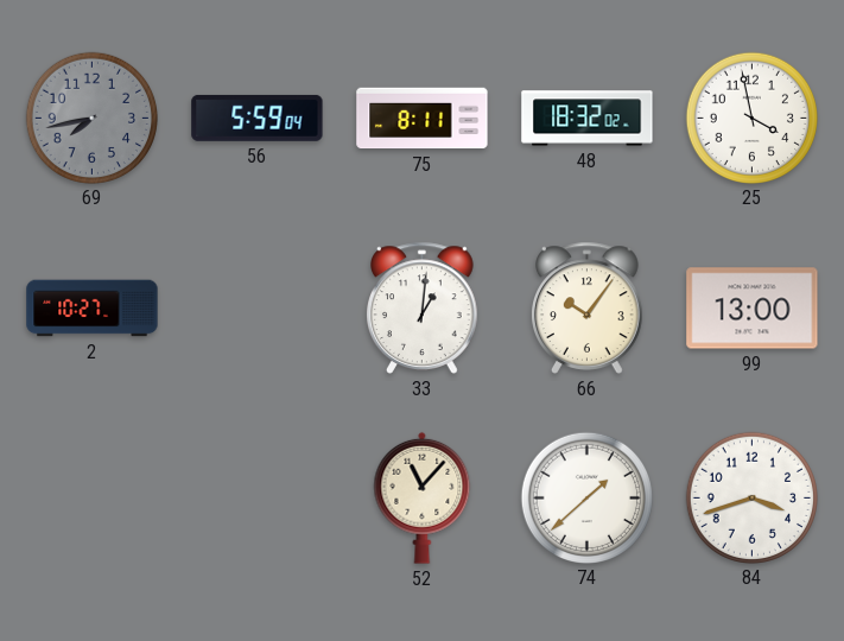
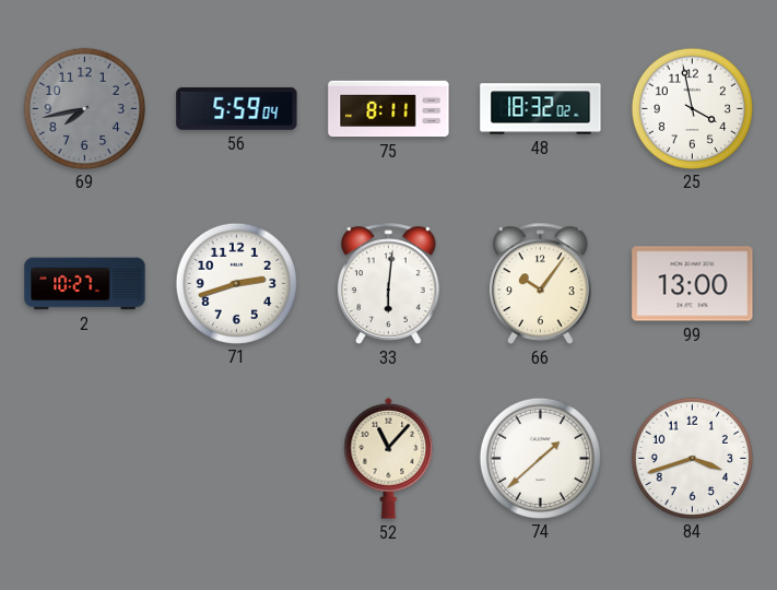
71: none -> 2:42 (236, 283)
33: 1:01 -> 6:01 (389, 283)
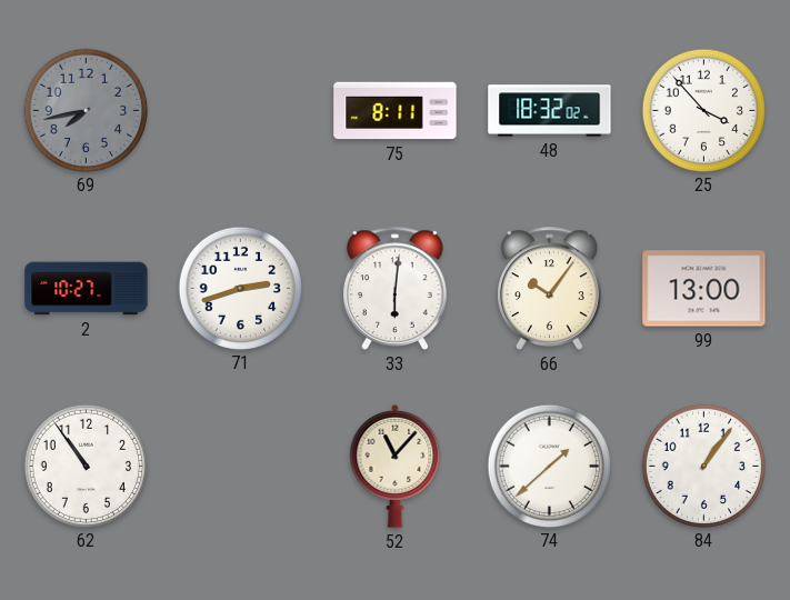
56: 5:59 -> none (237, 108)
25: 3:58 -> 3:53 (703, 110)
62: none -> 10:54 (86, 466)
84: 3:42 -> 1:06 (703, 466)
